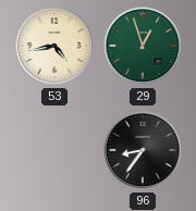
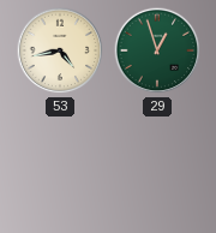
96: 8:36 -> none (143, 150)
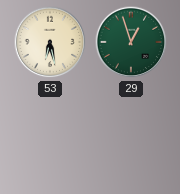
53: 4:43 -> 6:28 (50, 42)
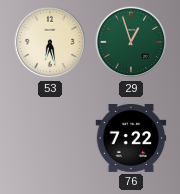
76: none -> 7:22 (131, 138)
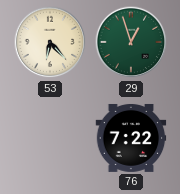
53: 6:28 -> 6:23 (50, 42)
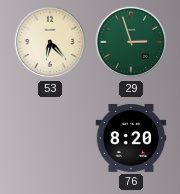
29: 12:57 -> 2:57 (131, 42)
76: 7:22 -> 8:20 (131, 138)
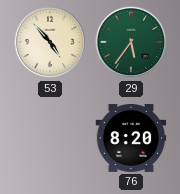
53: 6:23 -> 4:53 (50, 42)
29: 2:57 -> 5:36 (131, 42)
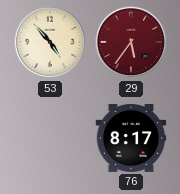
29 dial: green -> burgundy (131, 42)
76: 8:20 -> 8:17 (131, 138)
